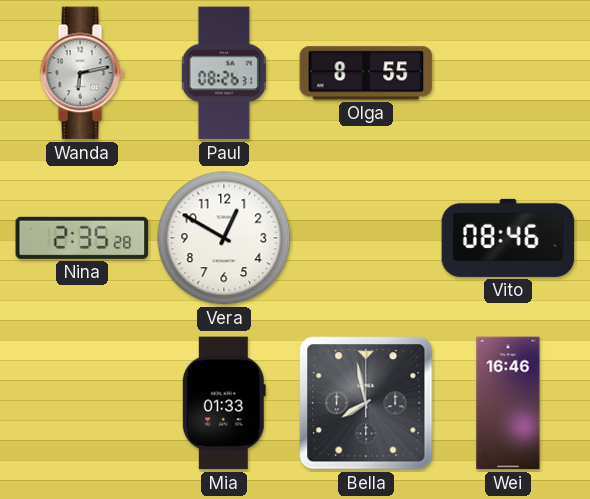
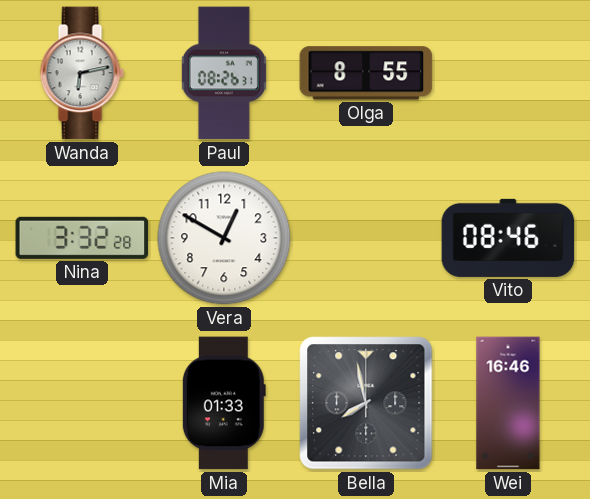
Nina: 2:35 -> 3:32 (82, 238)
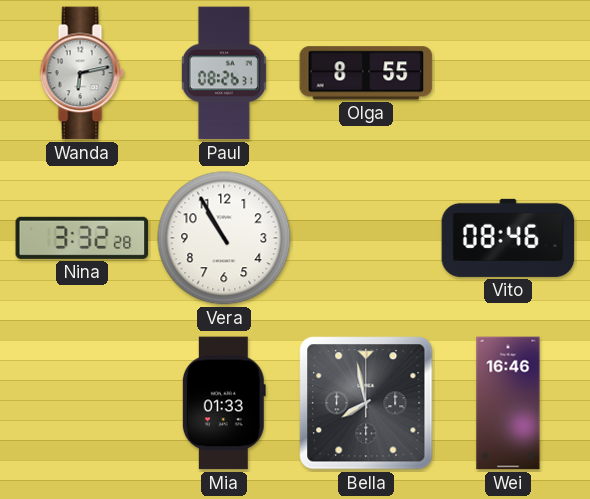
Vera: 12:50 -> 10:55 (224, 238)
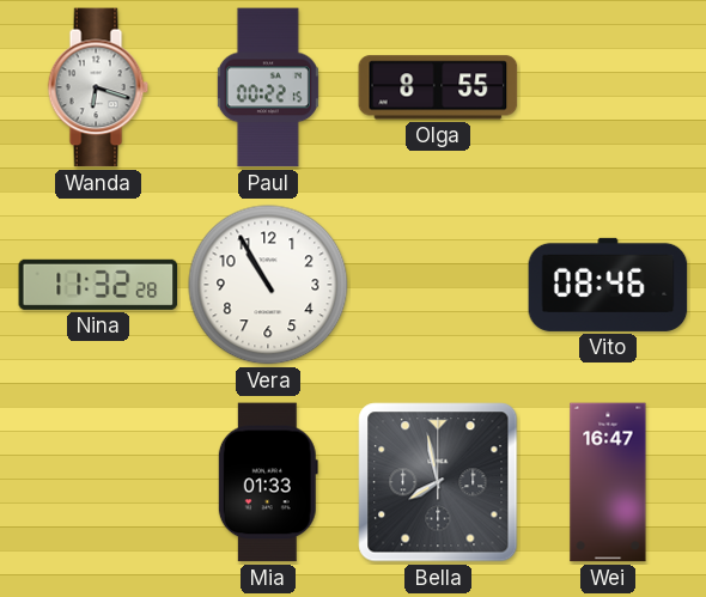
Wanda: 6:13 -> 6:18 (98, 87)
Paul: 08:26 -> 00:22 (268, 87)
Nina: 3:32 -> 11:32 (98, 285)
Wei: 16:46 -> 16:47 (608, 482)
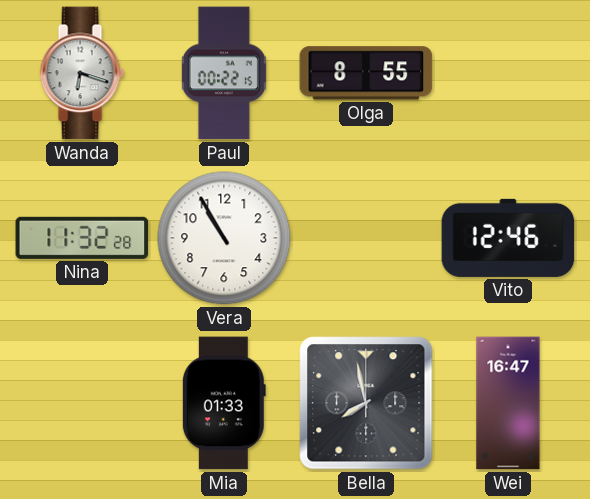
Vito: 08:46 -> 12:46 (508, 238)
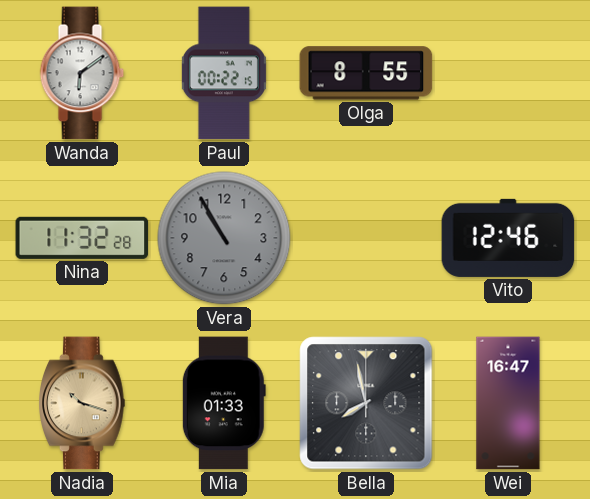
Wanda: 6:18 -> 6:09 (82, 73)
Vera dial: white -> grey (224, 238)
Nadia: none -> 10:18 (82, 403)
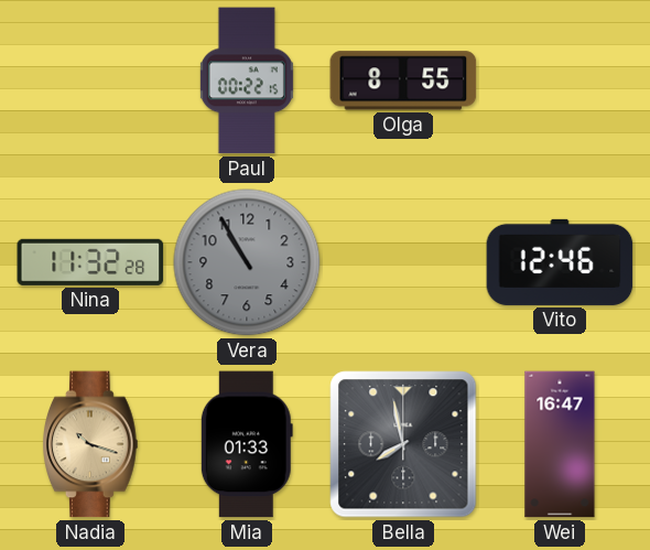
Wanda: 6:09 -> none (82, 73)
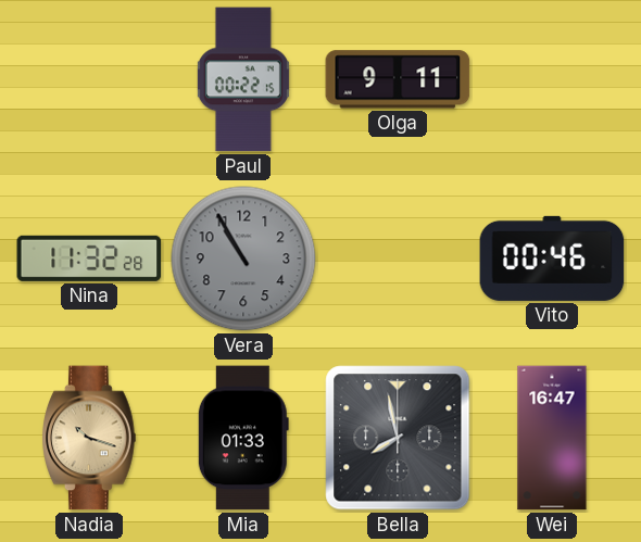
Olga: 8:55 -> 9:11 (398, 79)
Vito: 12:46 -> 00:46 (552, 259)
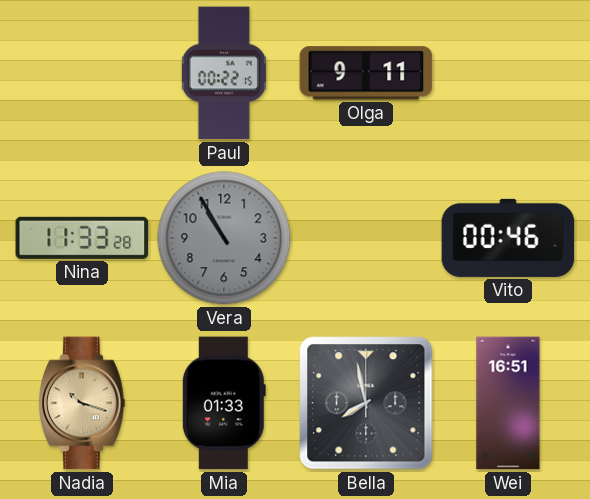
Nina: 11:32 -> 11:33 (82, 238)
Wei: 16:47 -> 16:51 (508, 403)
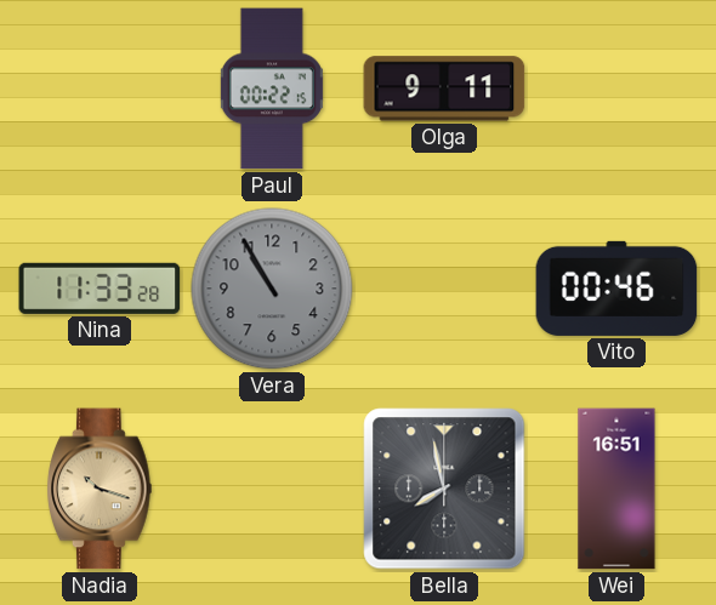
Mia: 01:33 -> none (224, 403)
